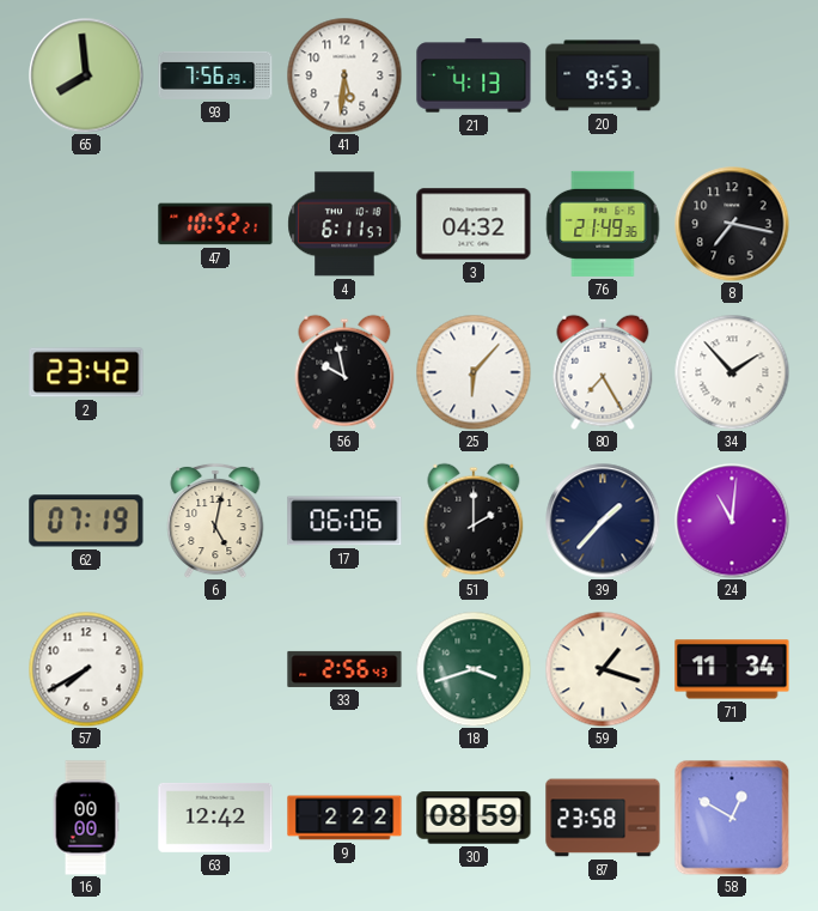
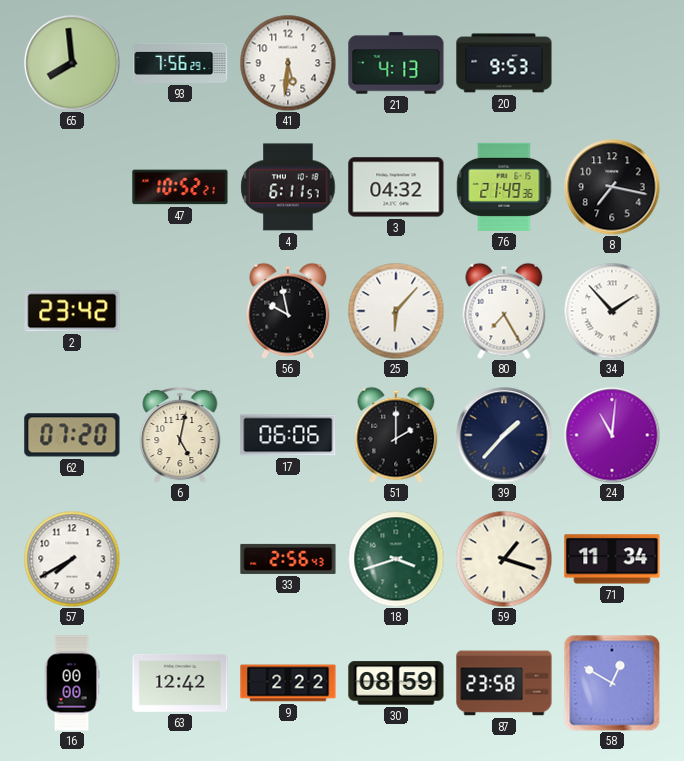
62: 07:19 -> 07:20 (72, 435)
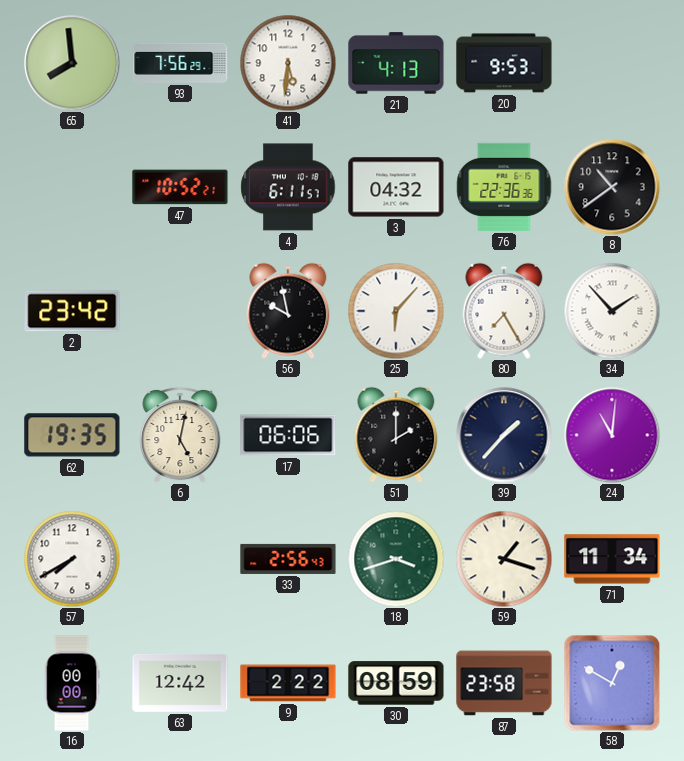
76: 21:49 -> 22:36 (504, 187)
8: 7:17 -> 10:39 (612, 187)
62: 07:20 -> 19:35 (72, 435)
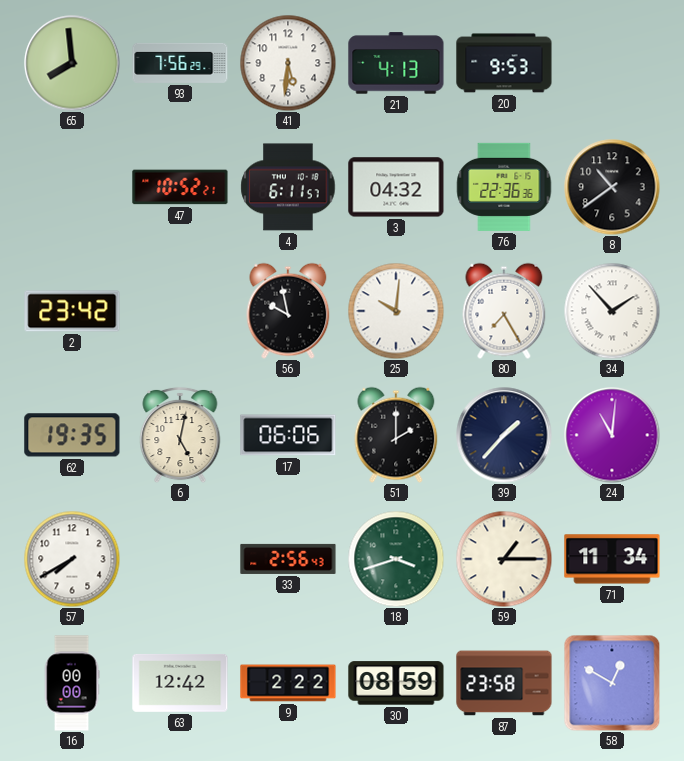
25: 6:07 -> 10:01 (396, 311)
59: 1:18 -> 1:15 (504, 559)
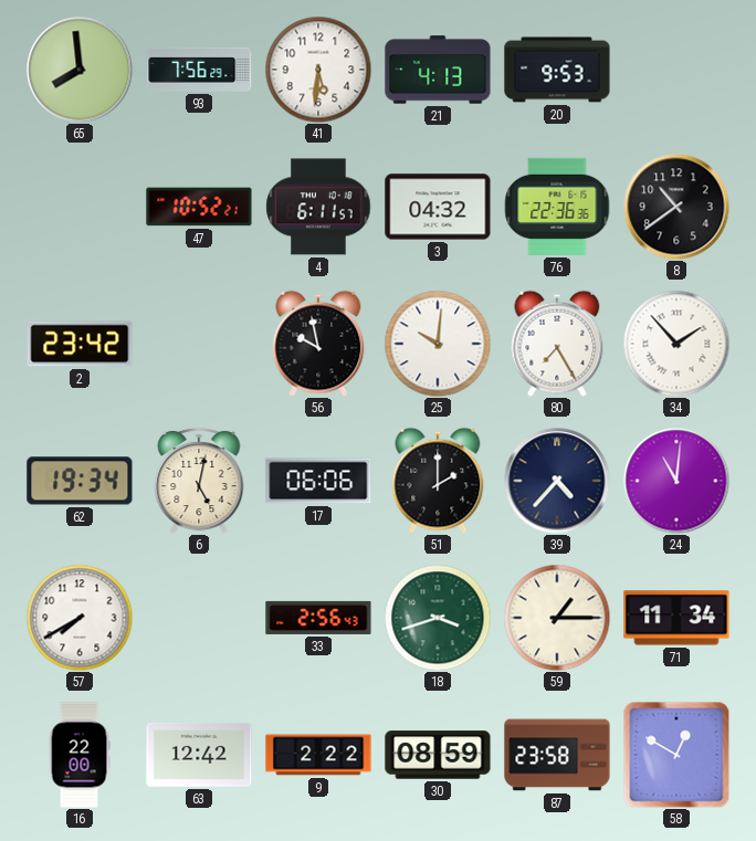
62: 19:35 -> 19:34 (80, 481)
39: 1:37 -> 4:37 (557, 481)
16: 00:00 -> 22:00 (80, 755)
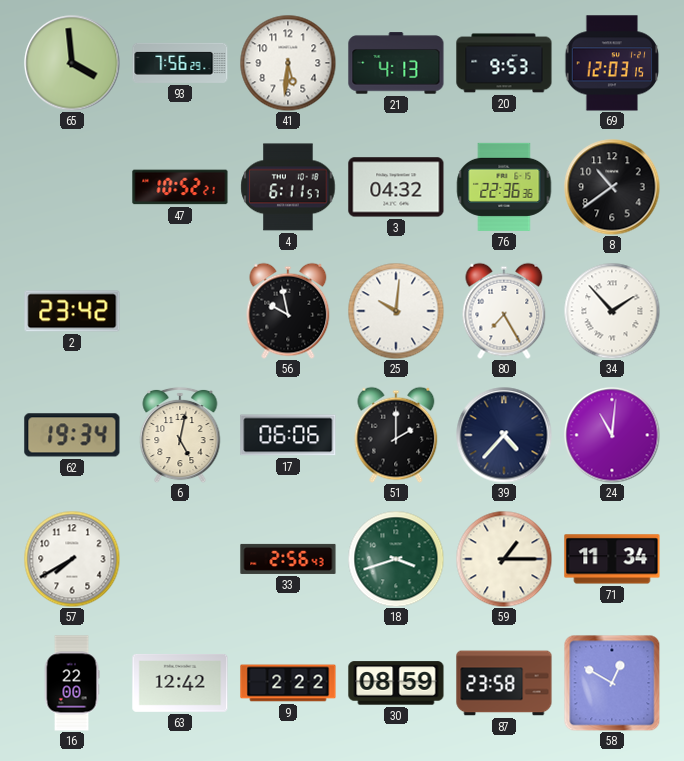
65: 7:59 -> 3:59 (72, 63)
69: none -> 12:03 (612, 63)
